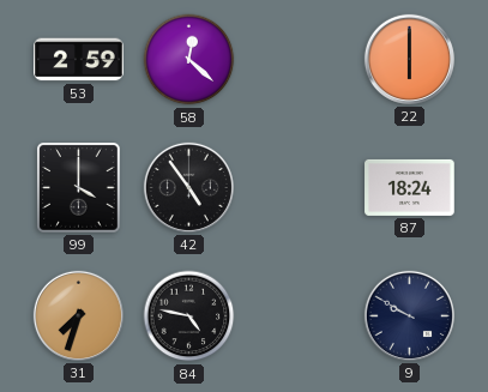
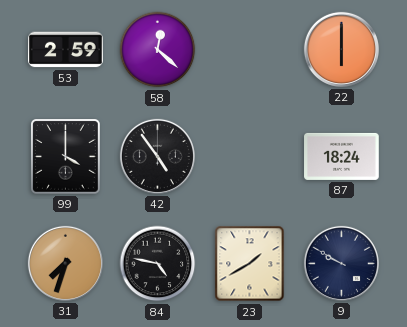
23: none -> 1:40 (250, 264)
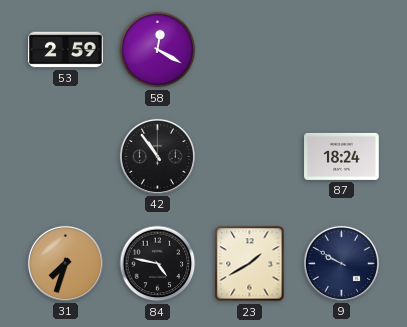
58: 12:22 -> 12:20 (158, 50)
22: 6:00 -> none (341, 49)
99: 4:00 -> none (66, 157)
42: 4:54 -> 10:54 (157, 156)
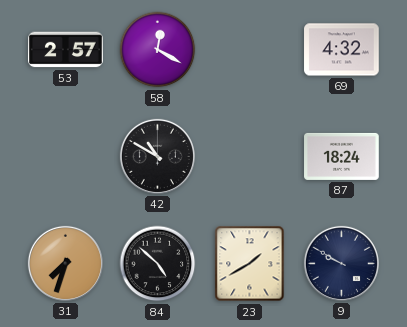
53: 2:59 -> 2:57 (66, 50)
69: none -> 4:32 (342, 50)
42: 10:54 -> 10:50 (157, 156)
84: 4:47 -> 4:52 (158, 264)
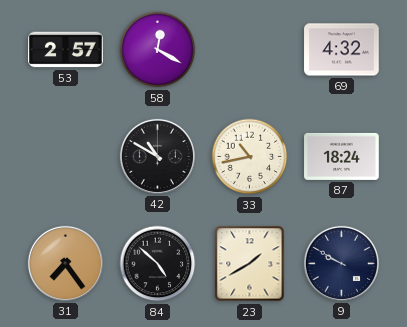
33: none -> 10:43 (250, 157)
31: 7:33 -> 7:24 (65, 263)
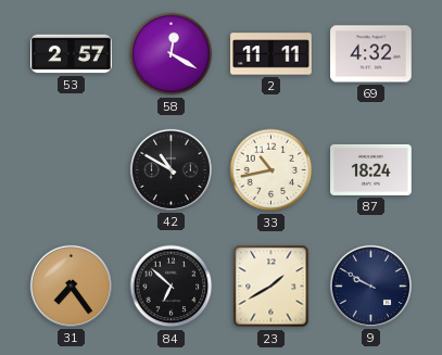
2: none -> 11:11 (271, 54)
84: 4:52 -> 6:52 (172, 287)
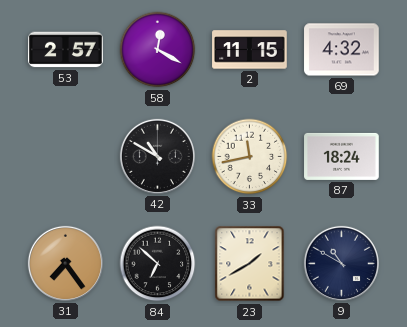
2: 11:11 -> 11:15 (250, 50)
33: 10:43 -> 11:43 (250, 157)
9: 9:50 -> 10:50 (341, 263)
